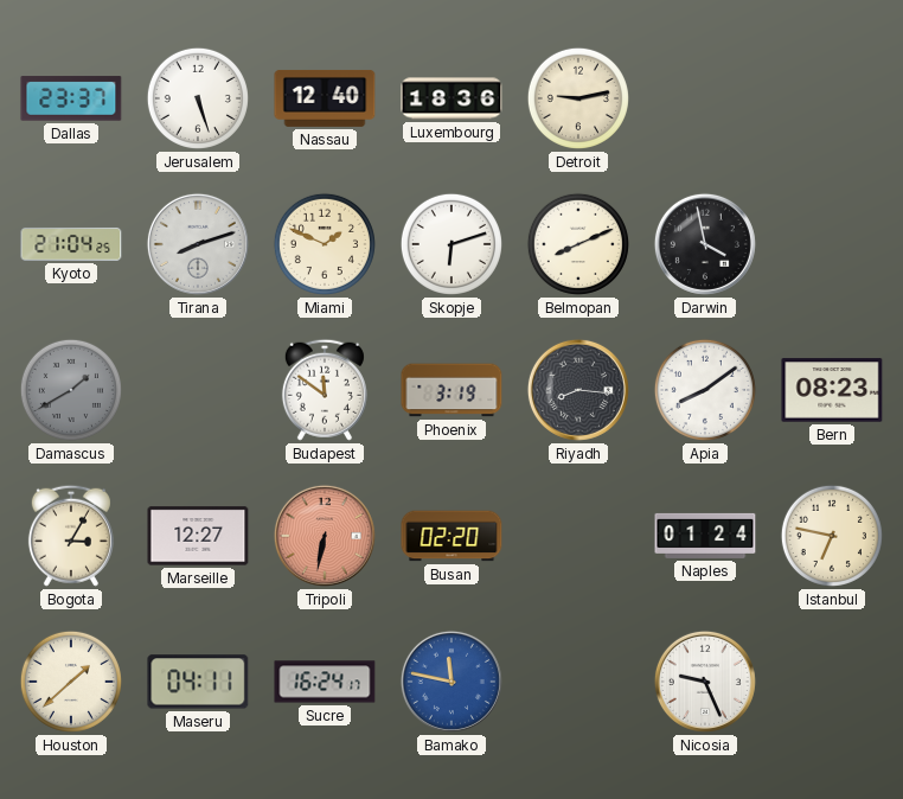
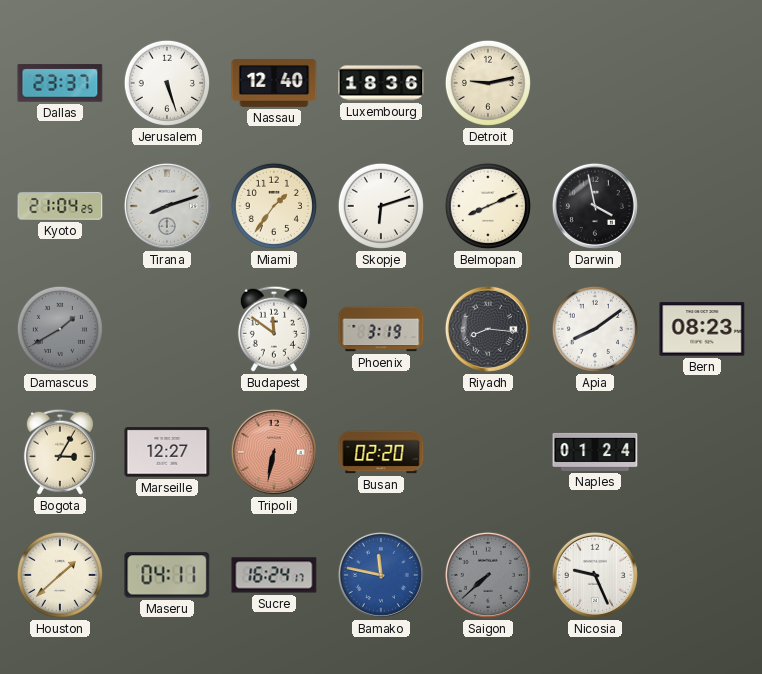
Miami: 1:49 -> 1:36 (274, 206)
Istanbul: 6:47 -> none (832, 536)
Saigon: none -> 7:38 (488, 575)
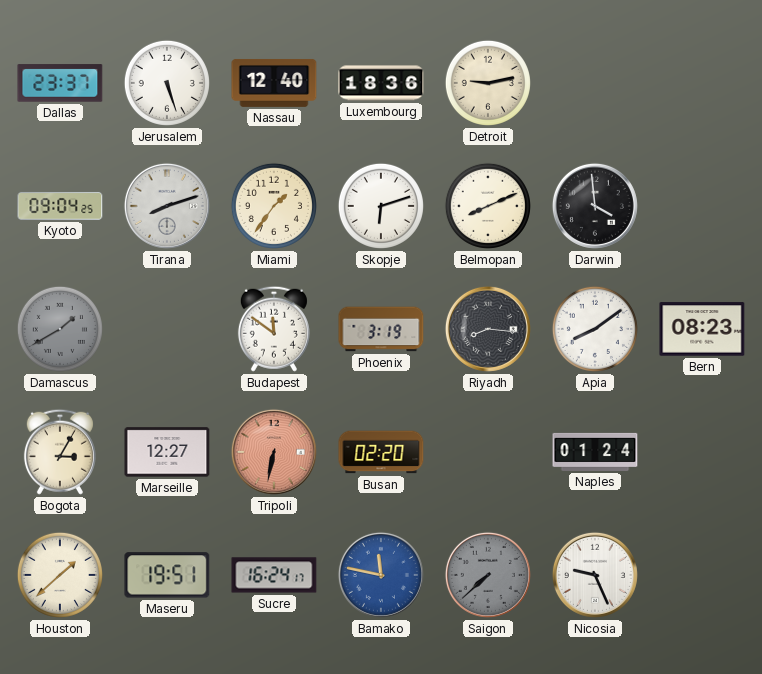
Kyoto: 21:04 -> 09:04 (60, 206)
Darwin: 3:58 -> 3:59 (595, 206)
Maseru: 04:11 -> 19:51 (167, 575)
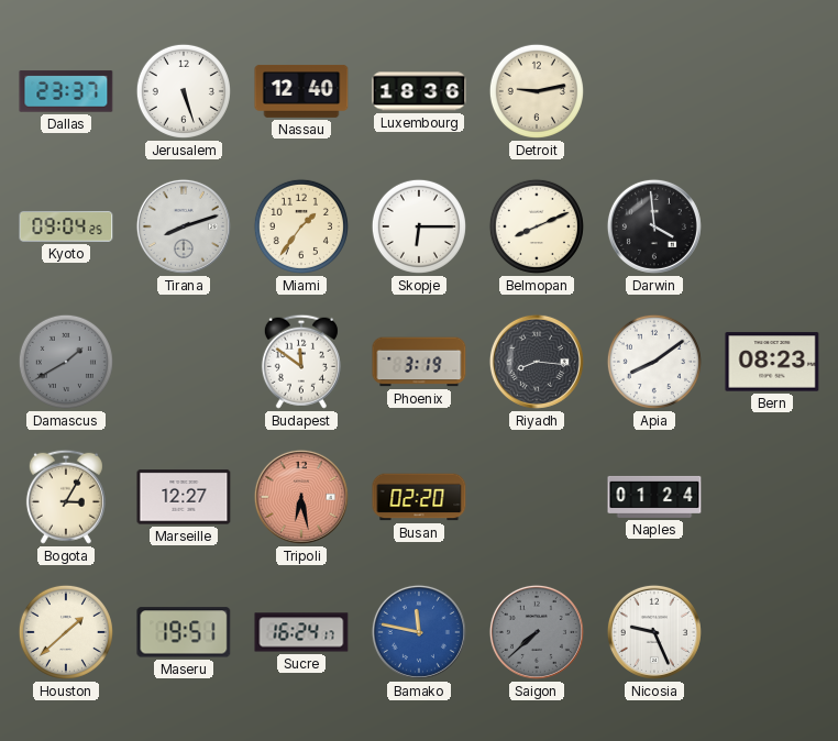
Skopje: 6:12 -> 6:15 (419, 226)
Tripoli: 6:32 -> 6:28 (301, 497)
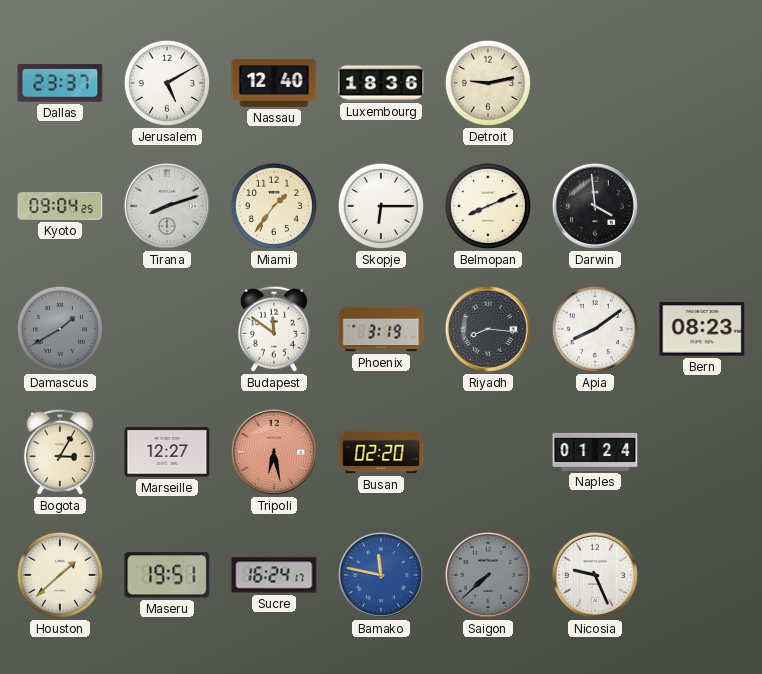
Jerusalem: 5:27 -> 5:10 (167, 83)
